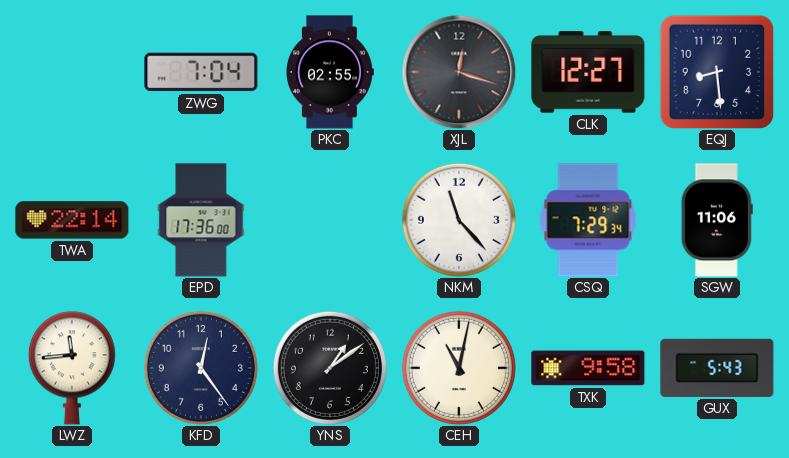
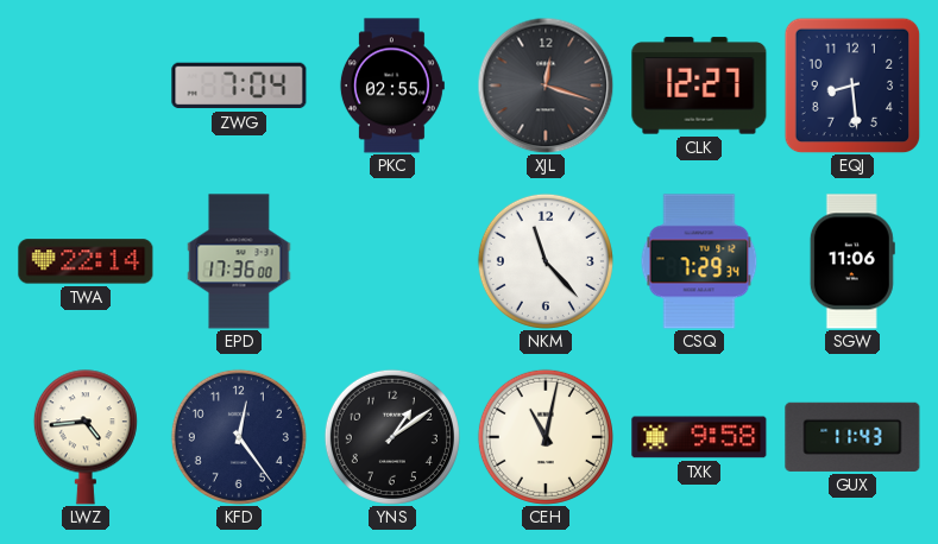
LWZ: 11:44 -> 4:44 (86, 437)
GUX: 5:43 -> 11:43 (852, 437)
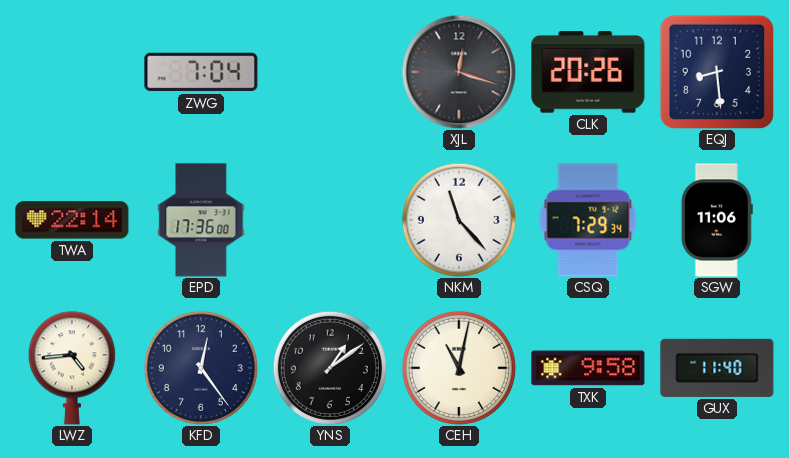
PKC: 02:55 -> none (391, 86)
CLK: 12:27 -> 20:26 (588, 72)
GUX: 11:43 -> 11:40 (717, 368)
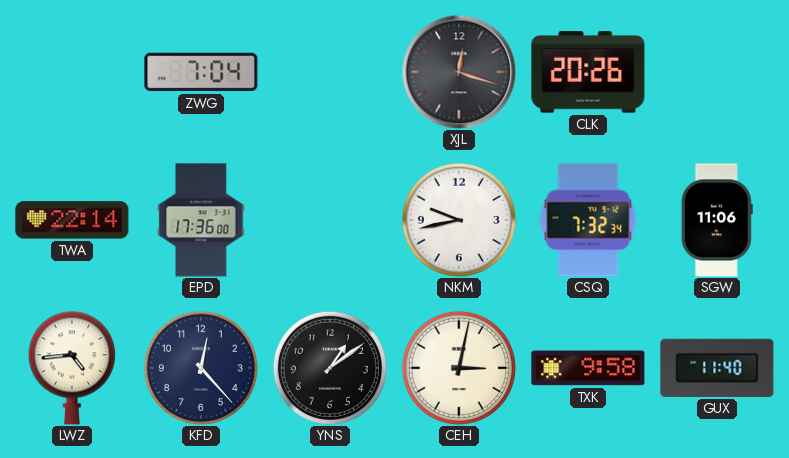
EQJ: 8:29 -> none (717, 72)
NKM: 11:23 -> 9:43 (459, 220)
CSQ: 7:29 -> 7:32 (588, 220)
KFD: 12:24 -> 12:23 (201, 368)
CEH: 11:02 -> 3:02 (459, 368)
